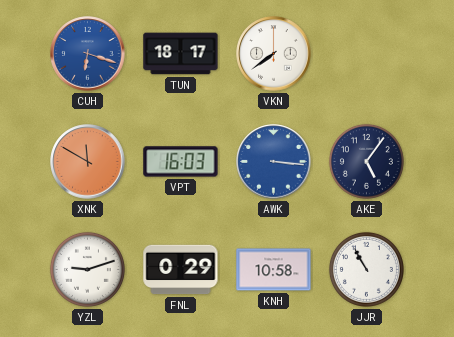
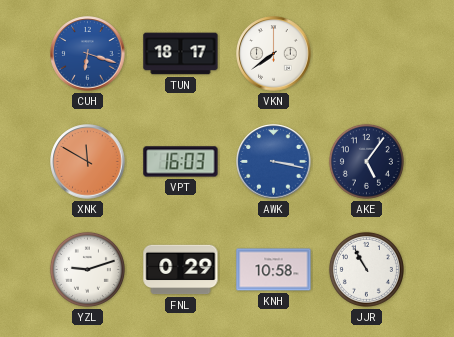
AWK: 3:16 -> 3:17 (274, 162)
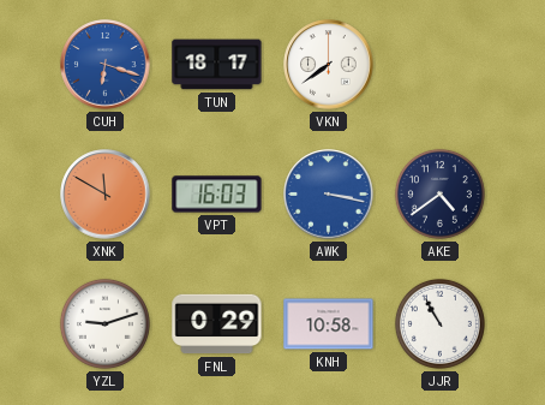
AKE: 5:06 -> 4:39 (439, 193)
